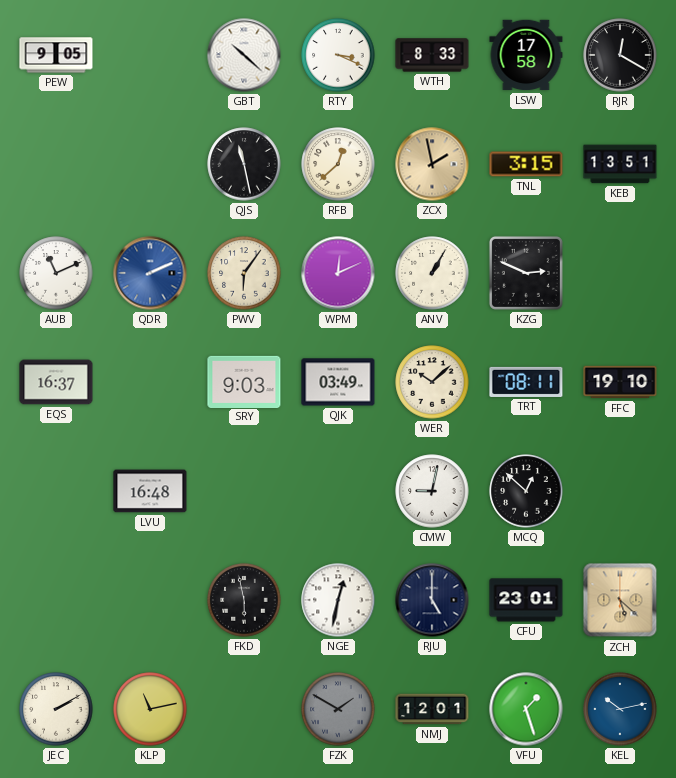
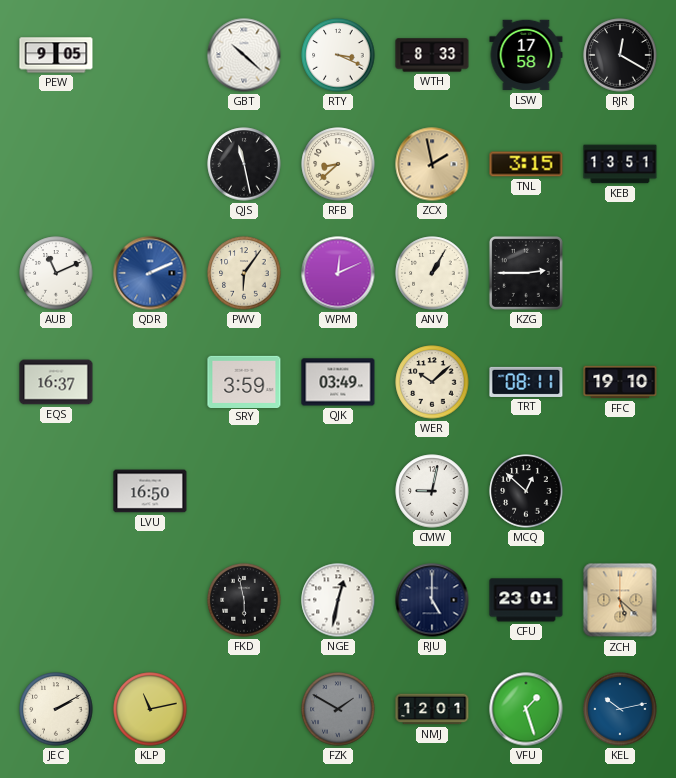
RFB: 12:38 -> 8:38 (338, 164)
KZG: 2:49 -> 2:45 (526, 273)
SRY: 9:03 -> 3:59 (244, 381)
LVU: 16:48 -> 16:50 (150, 491)
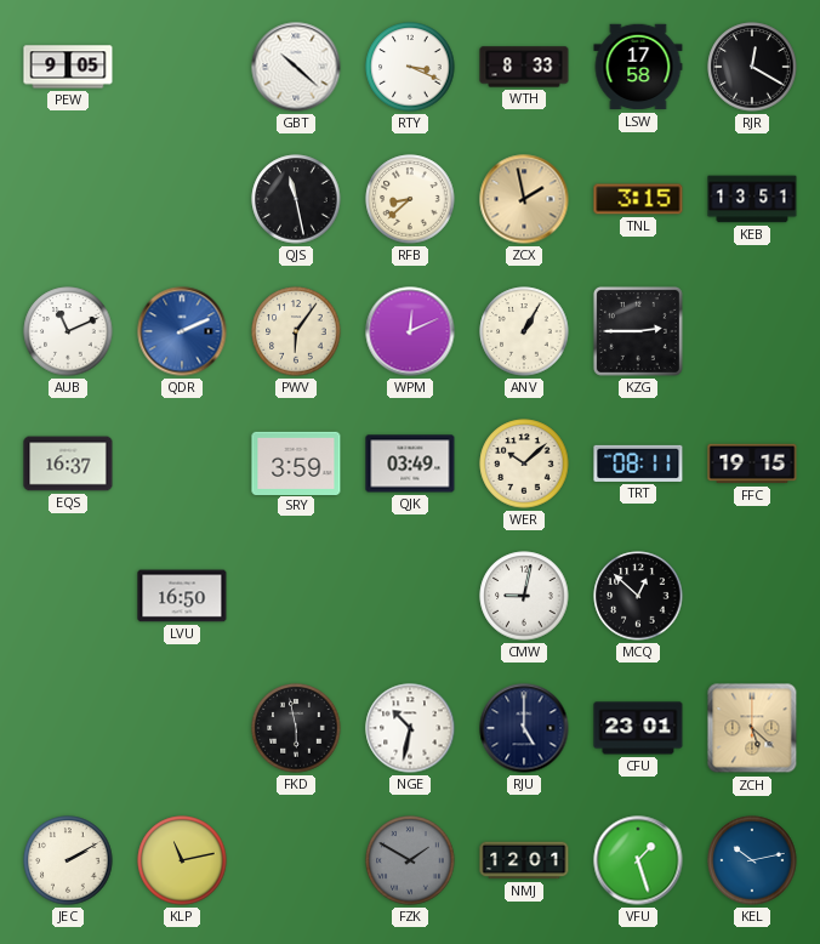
FFC: 19:10 -> 19:15 (752, 464)
NGE: 12:32 -> 10:32 (410, 728)
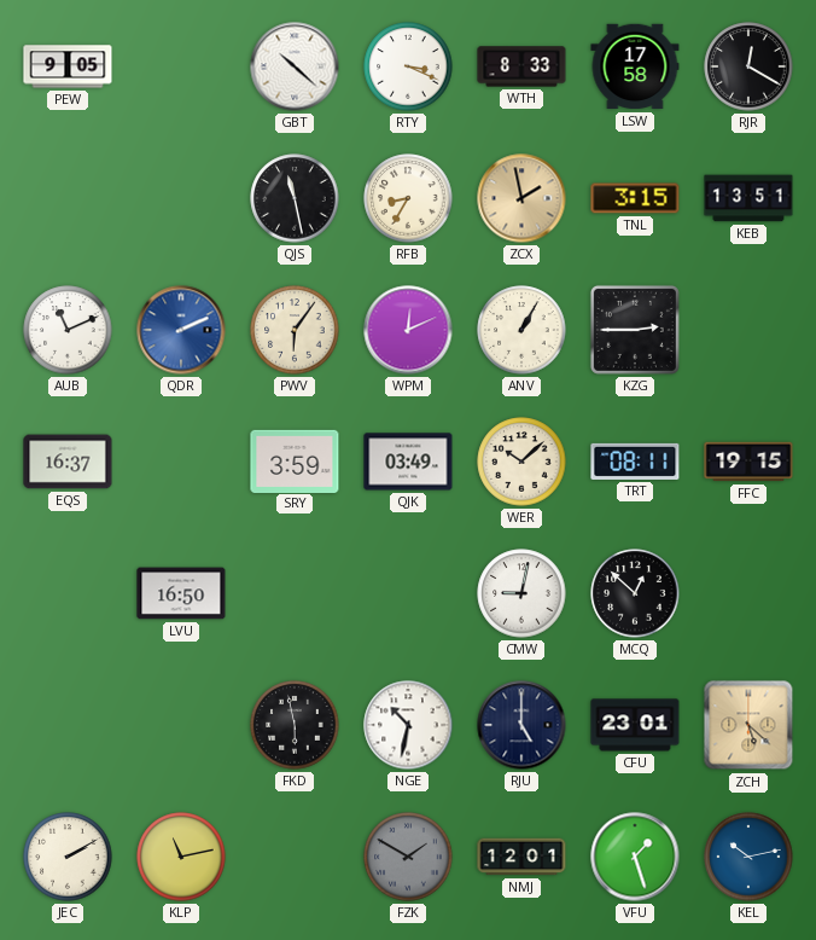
RFB: 8:38 -> 8:35 (408, 198)
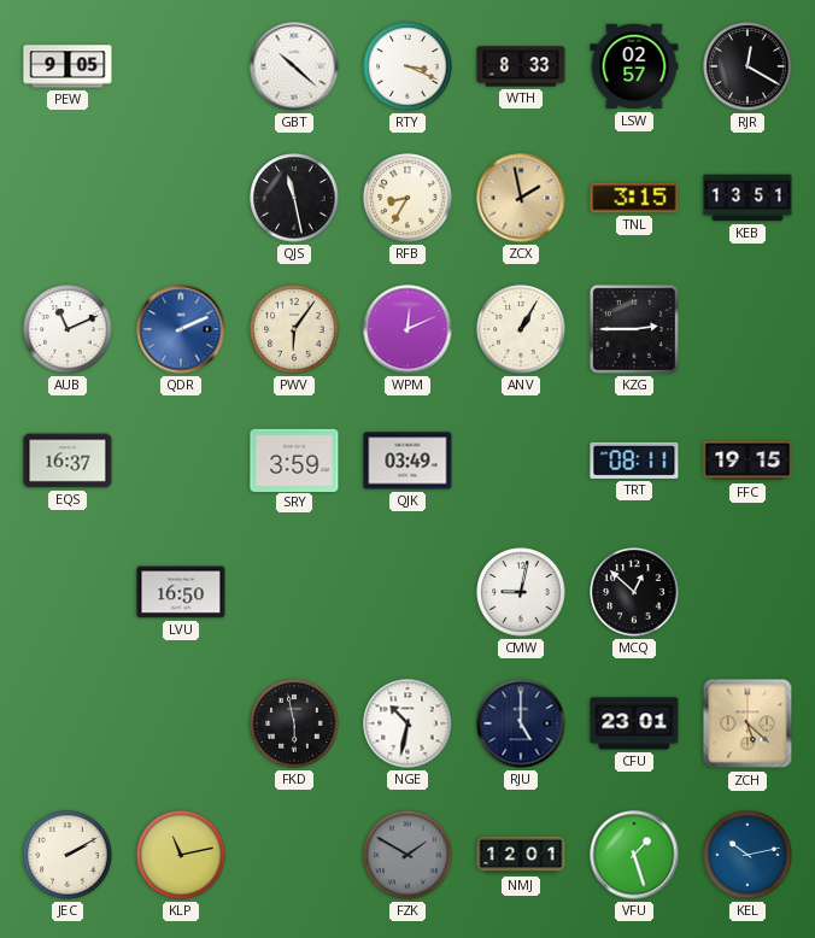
LSW: 17:58 -> 02:57 (634, 66)
WER: 10:08 -> none (521, 462)
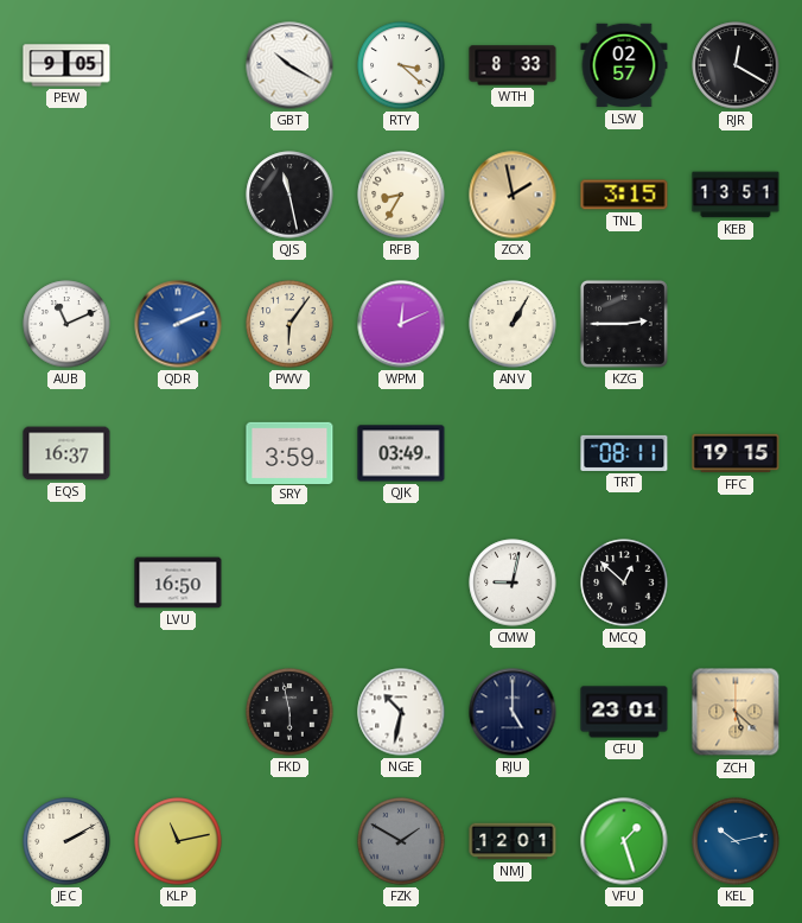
GBT: 10:22 -> 10:20 (289, 65)
RTY: 3:19 -> 3:22 (401, 65)
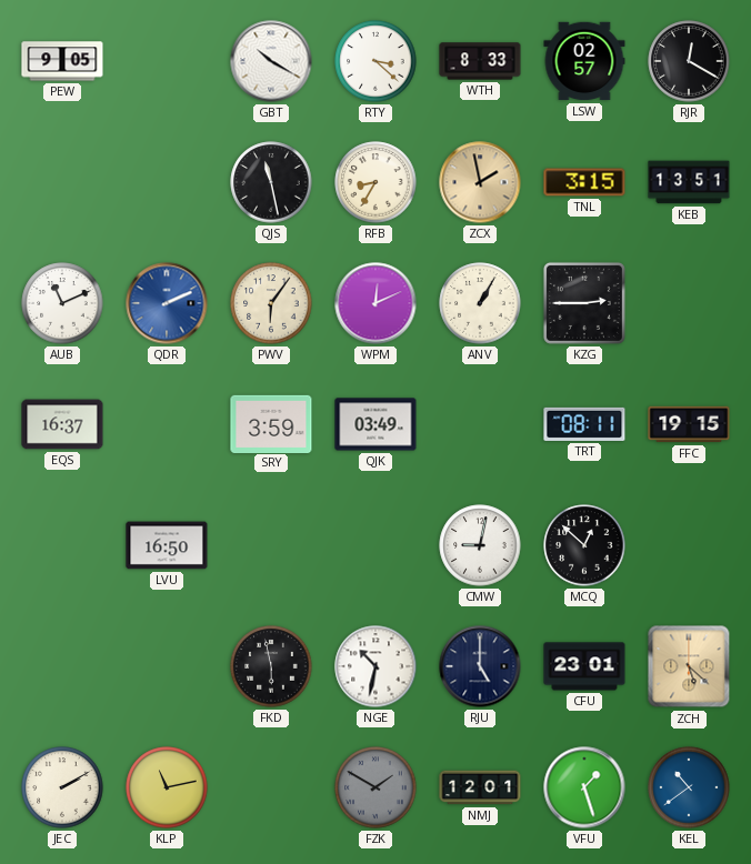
KEL: 10:13 -> 10:39 (689, 787)
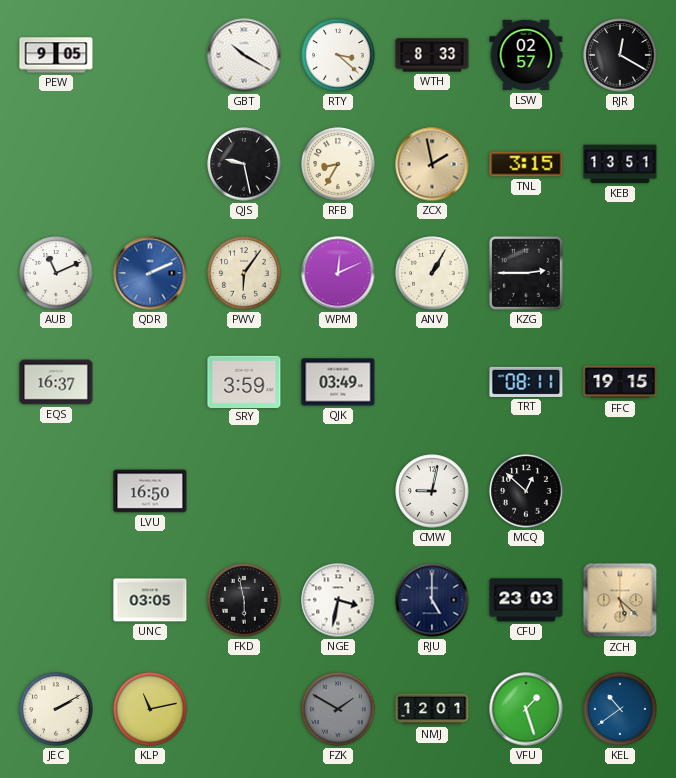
QJS: 11:28 -> 9:28 (244, 164)
UNC: none -> 03:05 (150, 600)
NGE: 10:32 -> 3:32 (338, 600)
CFU: 23:01 -> 23:03 (526, 600)
